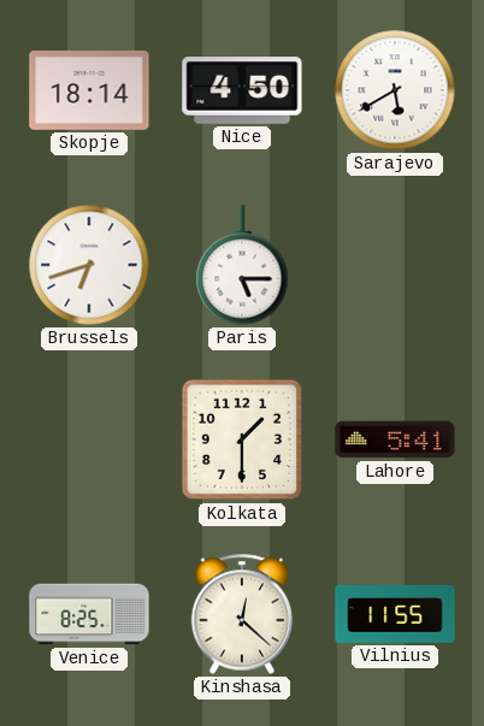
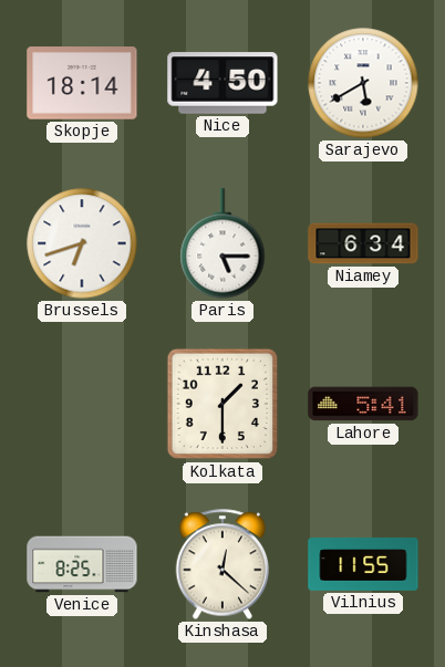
Niamey: none -> 6:34 (363, 243)
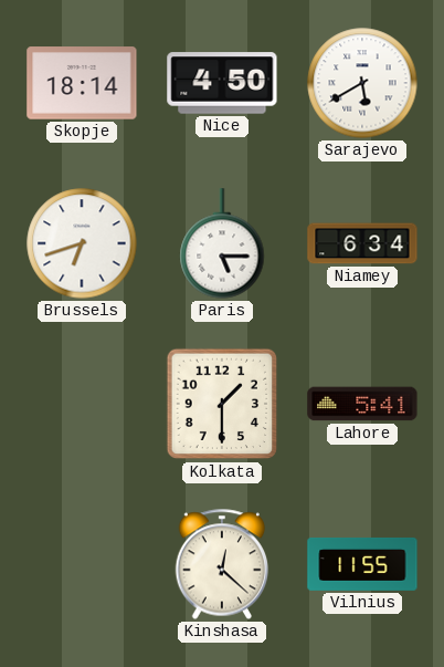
Venice: 8:25 -> none (82, 564)
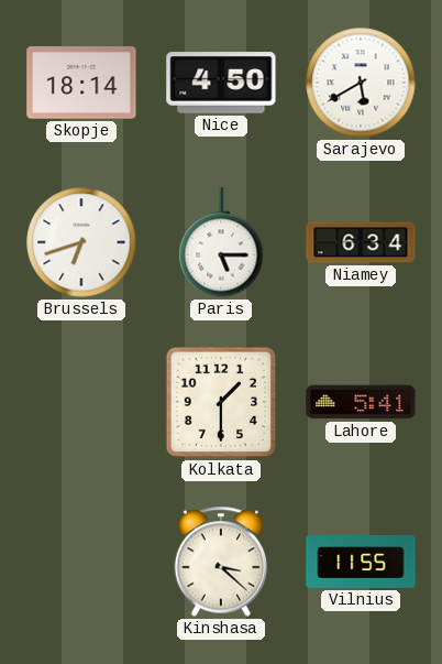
Kinshasa: 12:22 -> 3:22 (221, 562)
